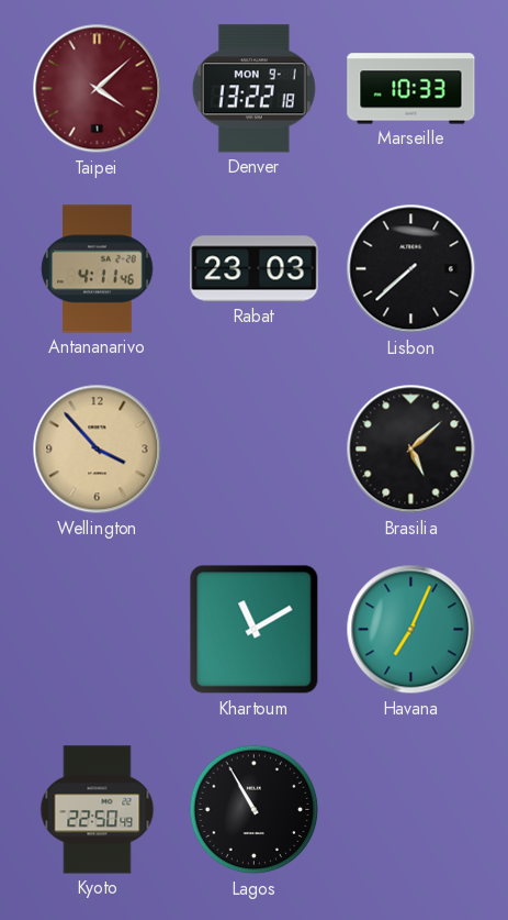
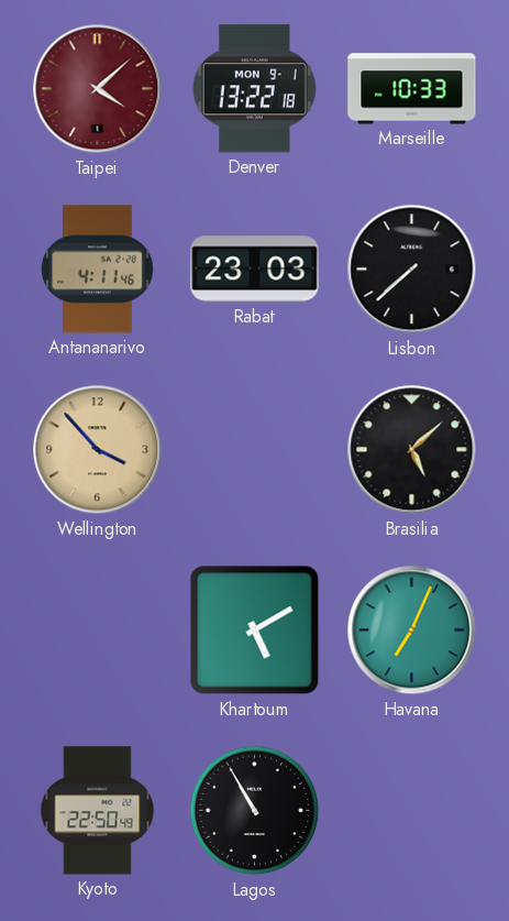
Khartoum: 11:10 -> 5:10 (255, 631)
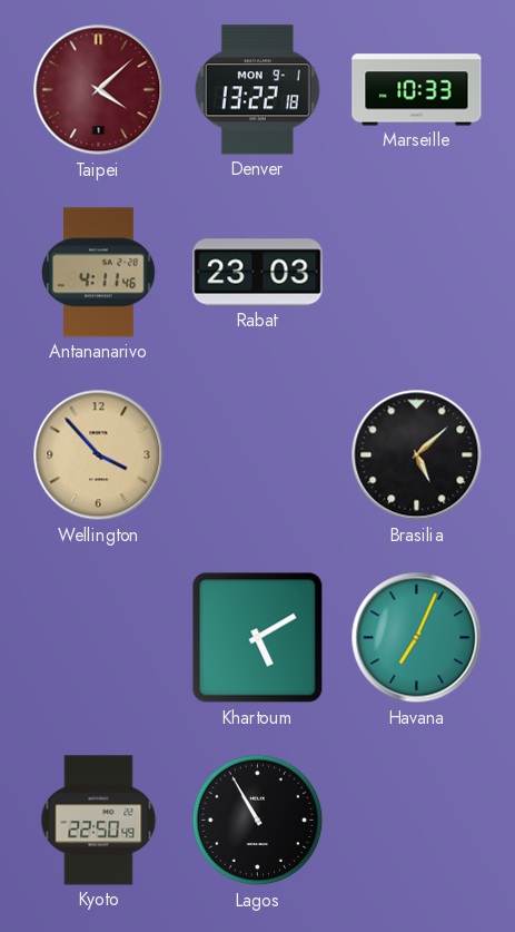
Lisbon: 7:38 -> none (412, 270)
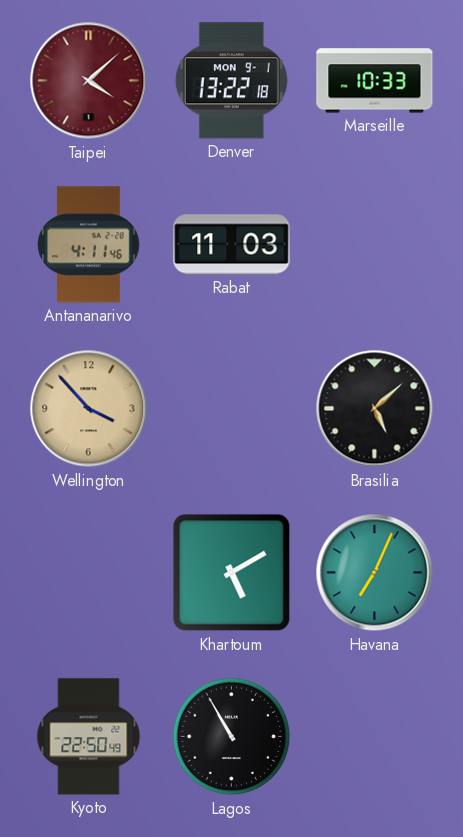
Rabat: 23:03 -> 11:03 (232, 245)
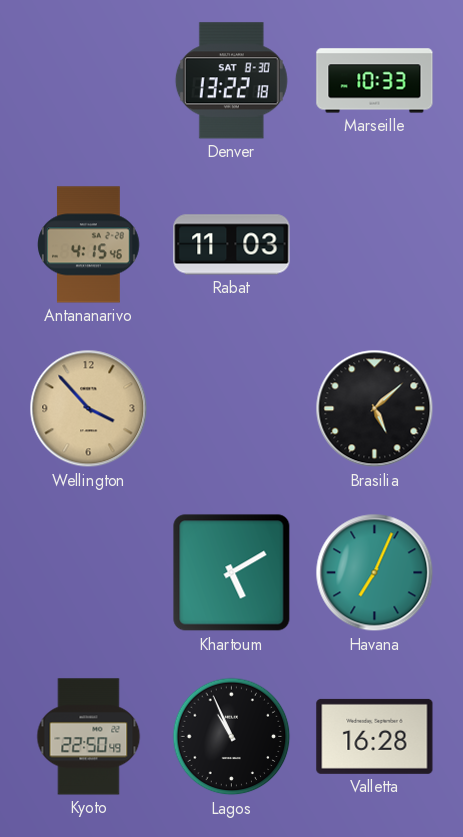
Taipei: 4:08 -> none (89, 81)
Denver date: MON 9-1 -> SAT 8-30 (231, 81)
Antananarivo: 4:11 -> 4:15 (89, 245)
Lagos: 10:55 -> 10:56 (232, 737)
Valletta: none -> 16:28 (375, 736)
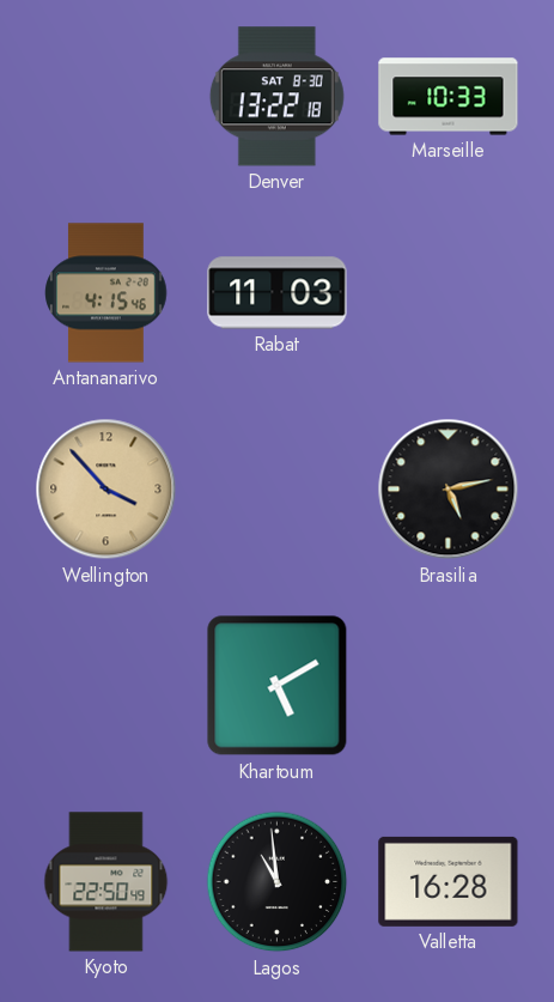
Brasilia: 5:08 -> 5:13 (449, 490)
Havana: 7:04 -> none (375, 573)
Lagos: 10:56 -> 10:59 (278, 882)
